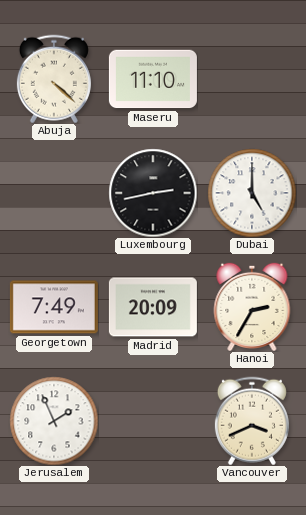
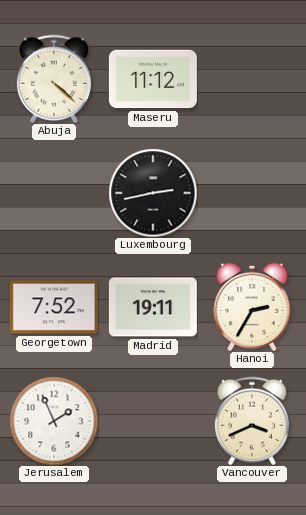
Maseru: 11:10 -> 11:12 (153, 79)
Dubai: 5:00 -> none (252, 193)
Georgetown: 7:49 -> 7:52 (54, 307)
Madrid: 20:09 -> 19:11 (153, 307)
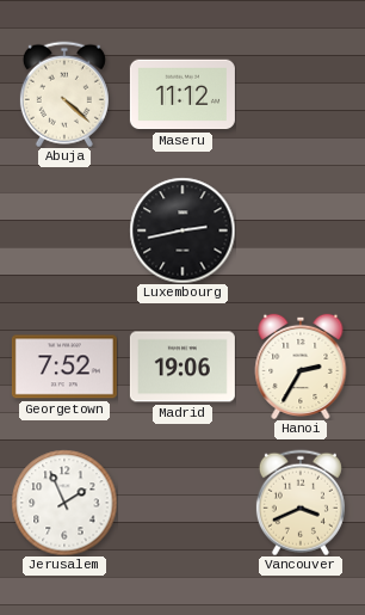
Madrid: 19:11 -> 19:06 (182, 367)
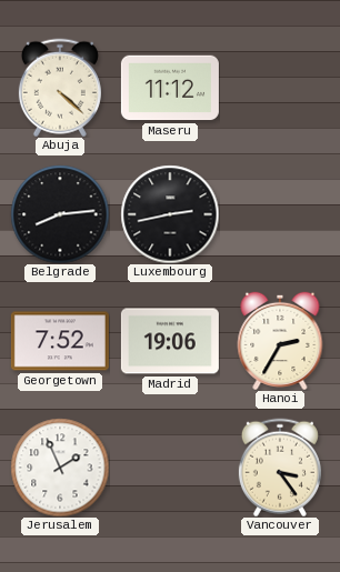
Belgrade: none -> 8:14 (60, 214)
Vancouver: 3:41 -> 3:24 (280, 468)
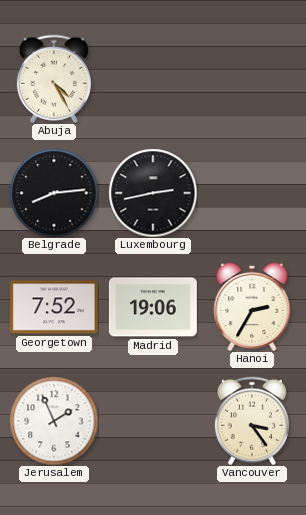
Abuja: 4:22 -> 4:25 (54, 79)
Maseru: 11:12 -> none (170, 88)
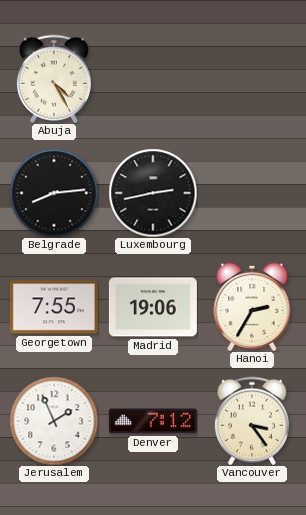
Georgetown: 7:52 -> 7:55 (54, 307)
Denver: none -> 7:12 (153, 421)
